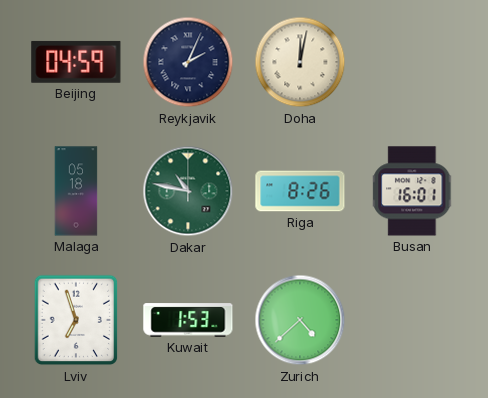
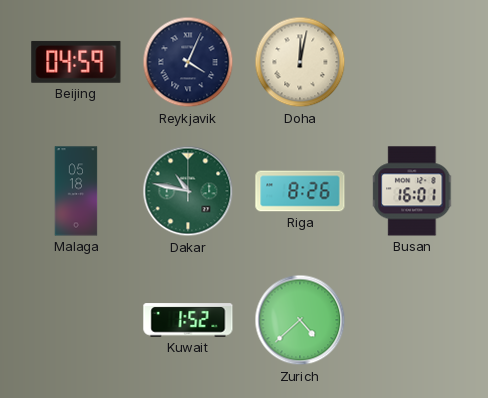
Reykjavik: 2:04 -> 4:04 (188, 62)
Lviv: 6:57 -> none (76, 320)
Kuwait: 1:53 -> 1:52 (188, 320)
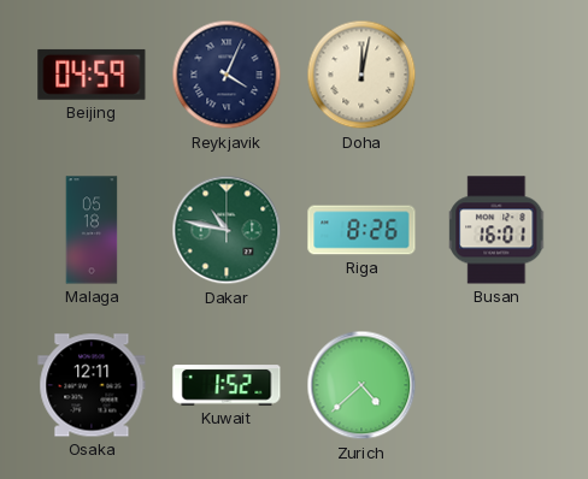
Osaka: none -> 12:11 (92, 385)
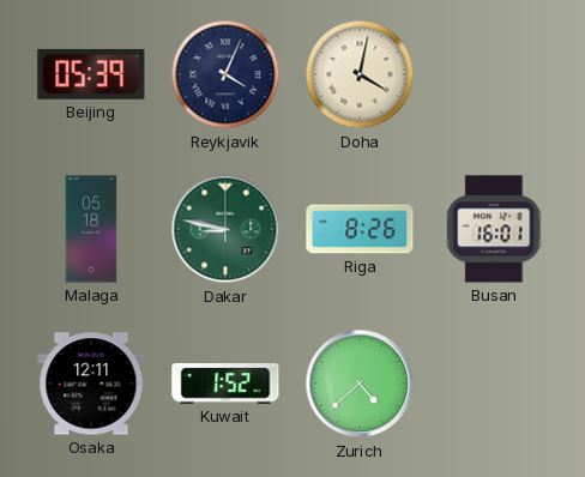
Beijing: 04:59 -> 05:39 (91, 74)
Doha: 12:02 -> 4:02 (360, 74)
Dakar: 10:47 -> 8:47 (225, 229)
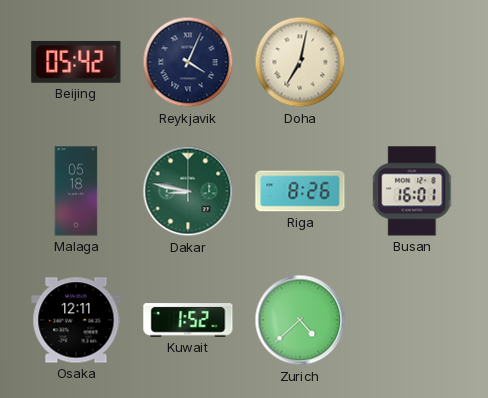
Beijing: 05:39 -> 05:42 (76, 62)
Doha: 4:02 -> 7:02 (300, 62)
